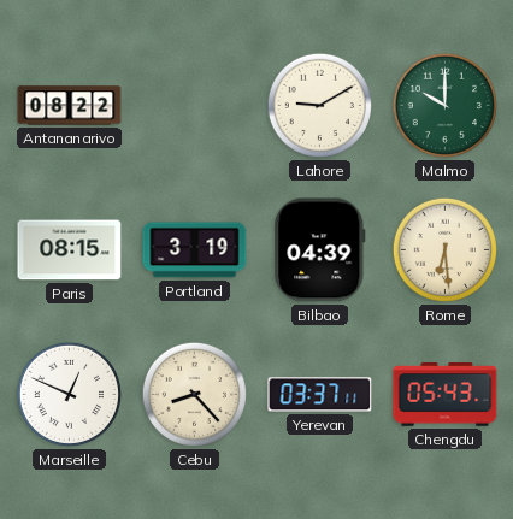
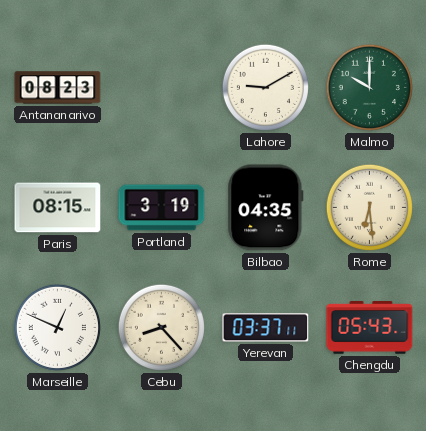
Antananarivo: 08:22 -> 08:23 (58, 88)
Bilbao: 04:39 -> 04:35 (266, 208)
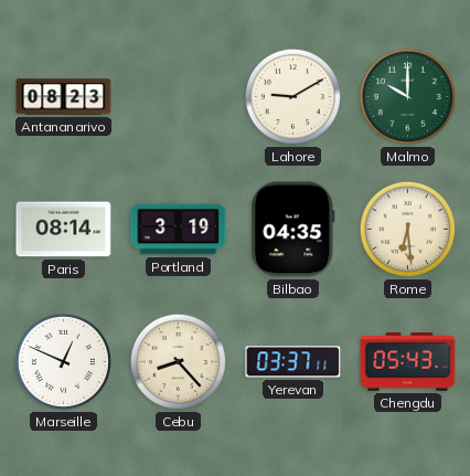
Paris: 08:15 -> 08:14 (64, 230)
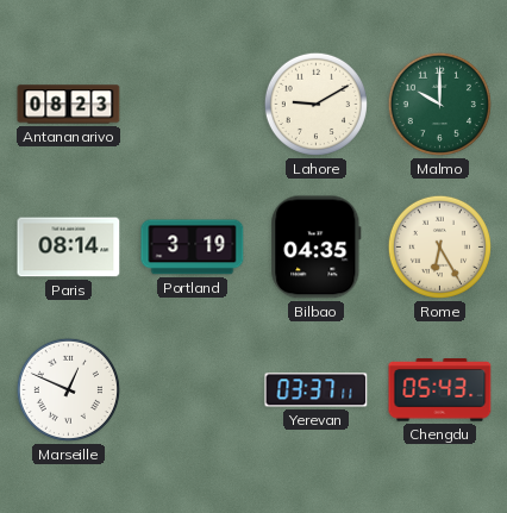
Rome: 6:29 -> 6:25 (439, 246)
Cebu: 8:23 -> none (178, 361)
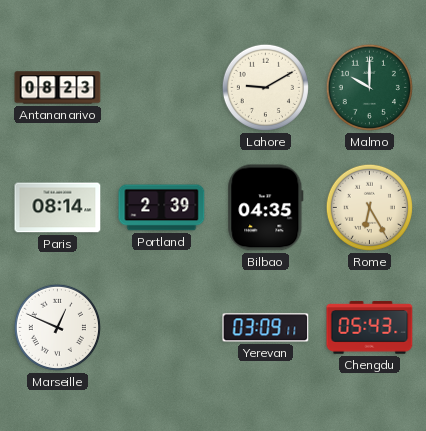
Portland: 3:19 -> 2:39 (162, 208)
Yerevan: 03:37 -> 03:09 (266, 328)
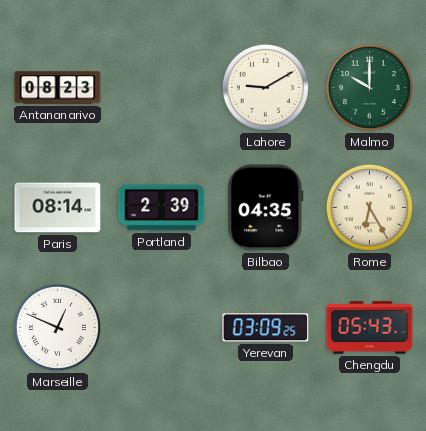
Yerevan: 03:09:11 -> 03:09:25 (266, 328)
